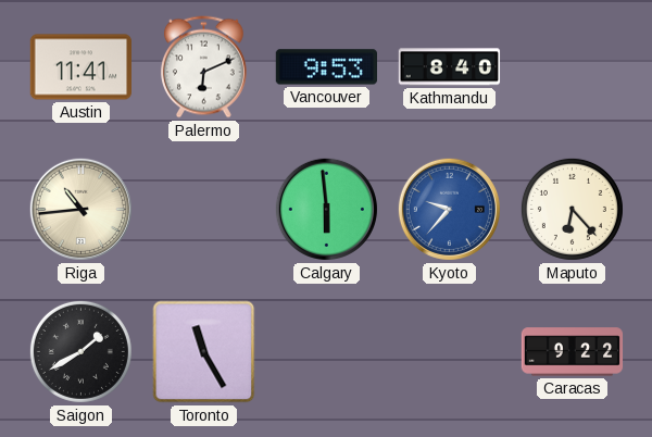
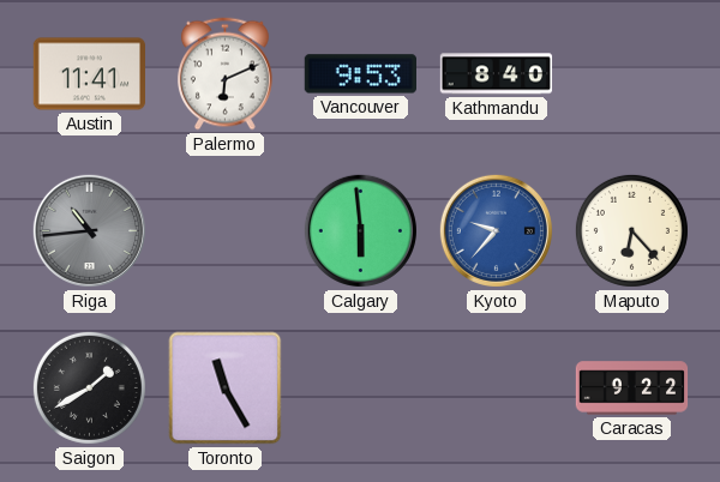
Riga dial: cream -> grey (89, 230)
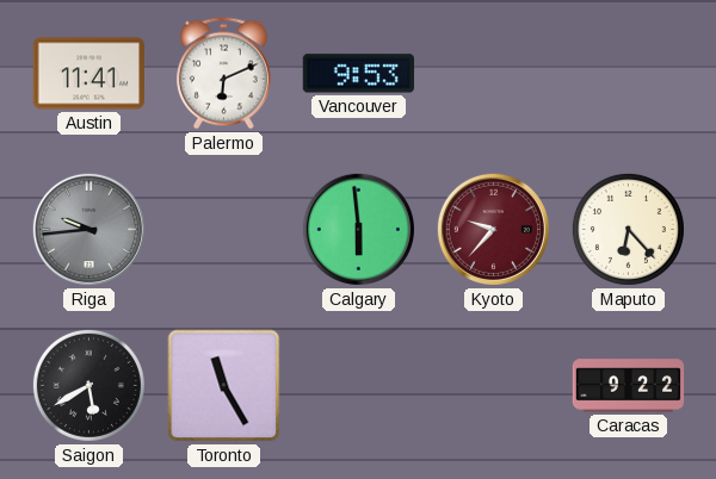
Kathmandu: 8:40 -> none (497, 74)
Riga: 10:44 -> 9:44 (88, 229)
Kyoto dial: blue -> burgundy (493, 229)
Saigon: 1:40 -> 5:40 (88, 385)
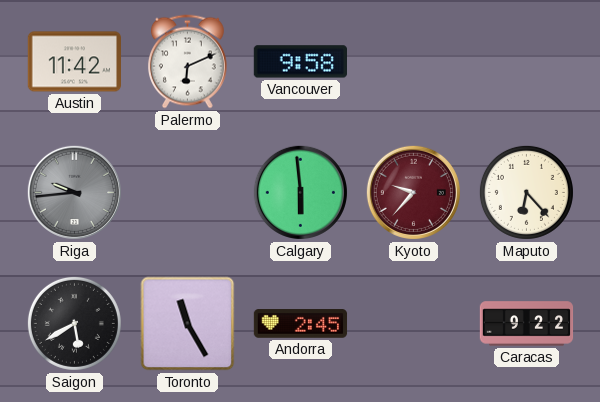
Austin: 11:41 -> 11:42 (74, 62)
Vancouver: 9:53 -> 9:58 (300, 62)
Andorra: none -> 2:45 (301, 324)
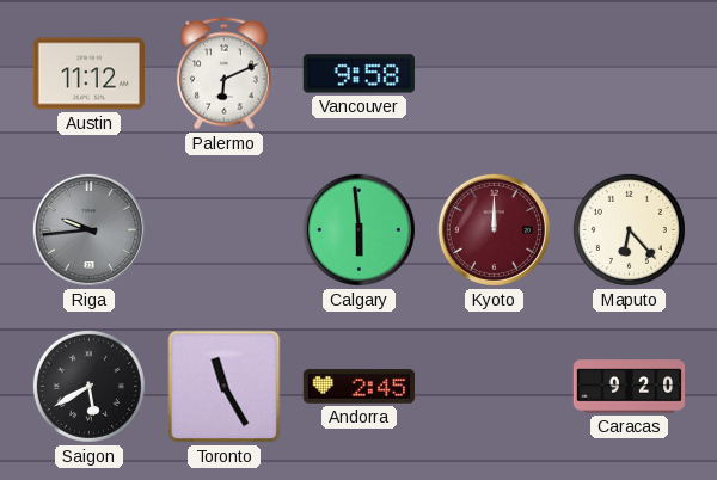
Austin: 11:42 -> 11:12 (88, 74)
Kyoto: 9:37 -> 12:00 (494, 229)
Caracas: 9:22 -> 9:20 (630, 387)
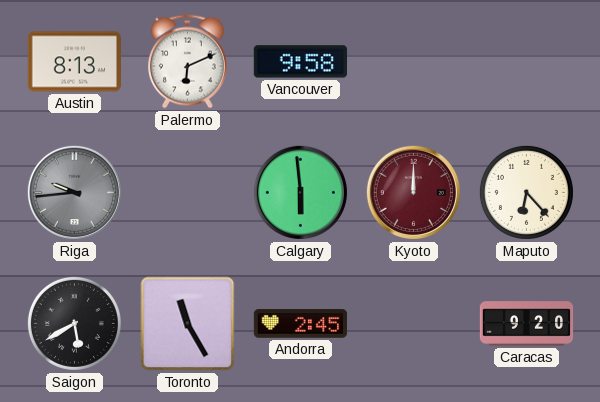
Austin: 11:12 -> 8:13 (74, 62)
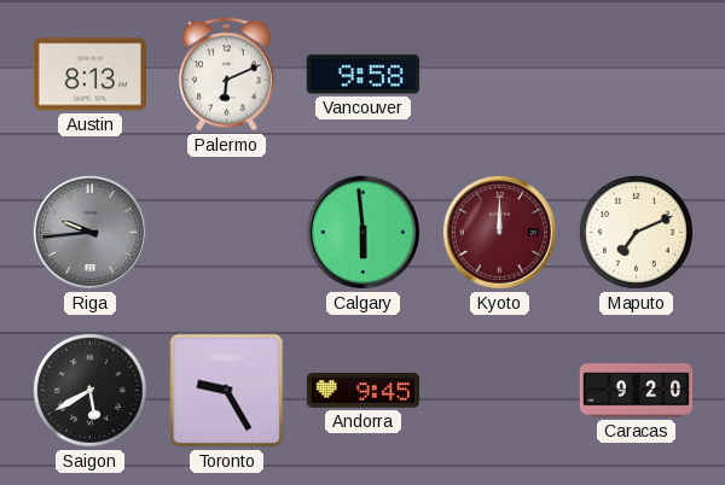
Maputo: 6:23 -> 7:11 (636, 232)
Toronto: 11:25 -> 9:25 (227, 391)
Andorra: 2:45 -> 9:45 (364, 391)
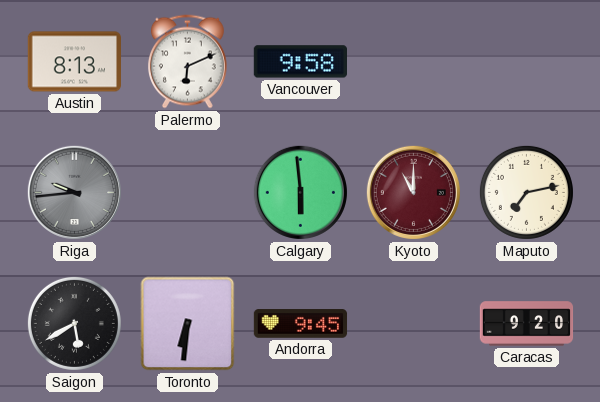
Kyoto: 12:00 -> 11:00 (413, 192)
Maputo: 7:11 -> 7:13 (526, 192)
Toronto: 9:25 -> 6:31 (188, 324)
